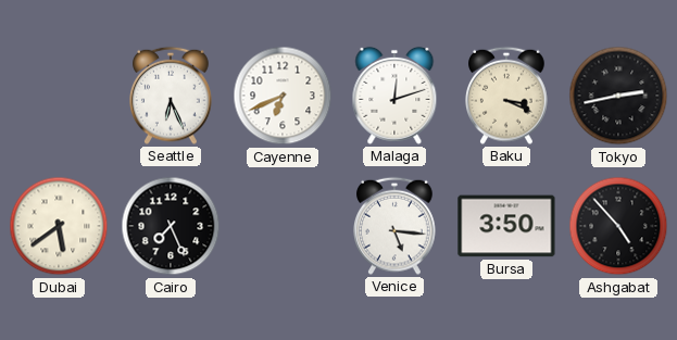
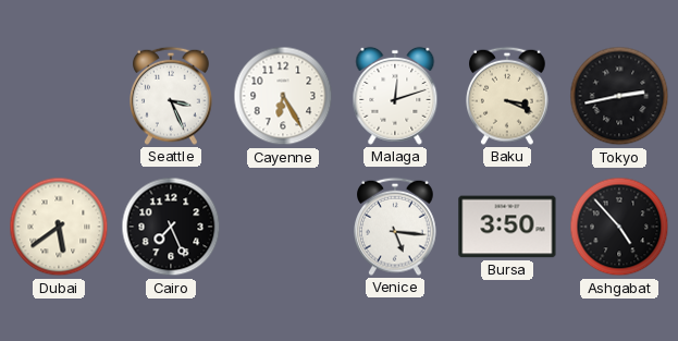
Seattle: 6:26 -> 3:26 (172, 96)
Cayenne: 6:41 -> 6:25 (283, 96)
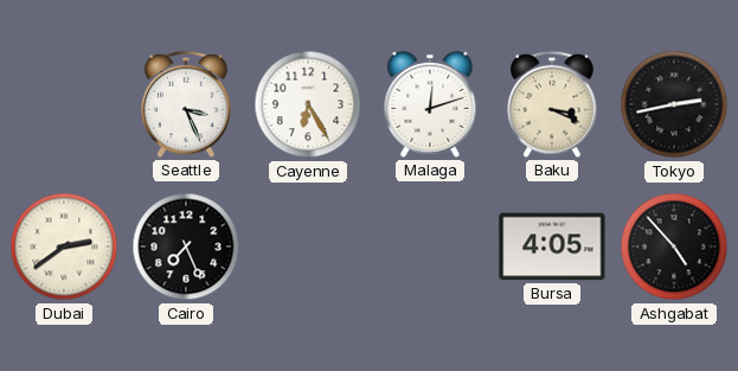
Dubai: 5:39 -> 2:39 (64, 247)
Venice: 5:16 -> none (396, 227)
Bursa: 3:50 -> 4:05 (552, 247)
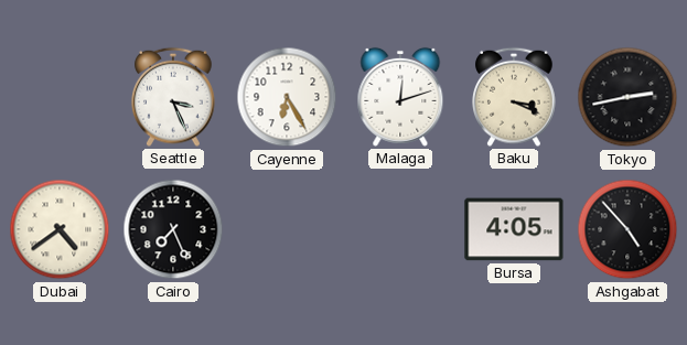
Dubai: 2:39 -> 4:39 (60, 229)
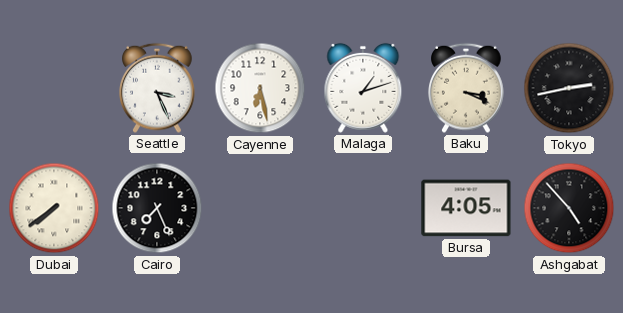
Cayenne: 6:25 -> 6:28 (260, 88)
Malaga: 12:12 -> 1:12 (363, 88)
Dubai: 4:39 -> 7:39 (54, 208)
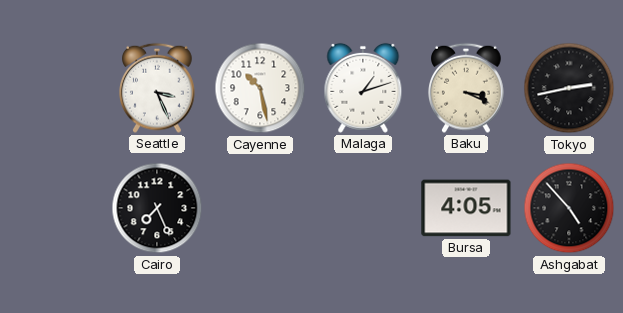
Cayenne: 6:28 -> 10:28 (260, 88)
Dubai: 7:39 -> none (54, 208)
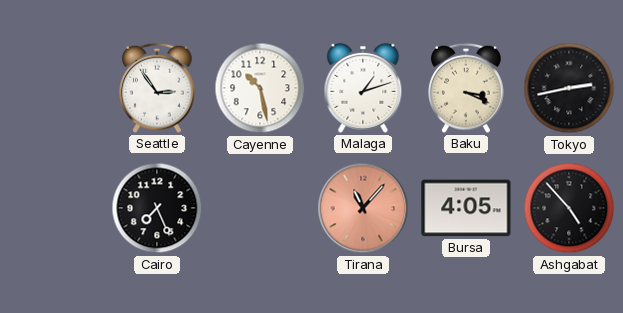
Seattle: 3:26 -> 2:54 (158, 88)
Tirana: none -> 11:07 (363, 208)
